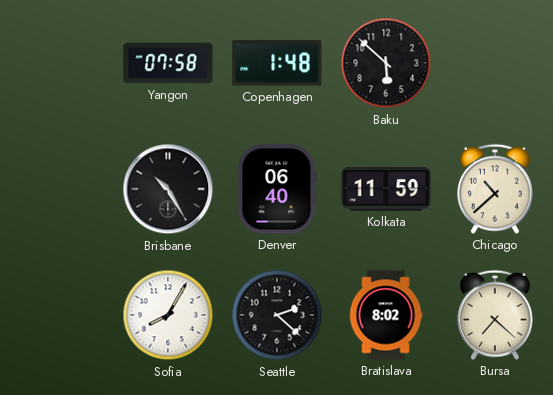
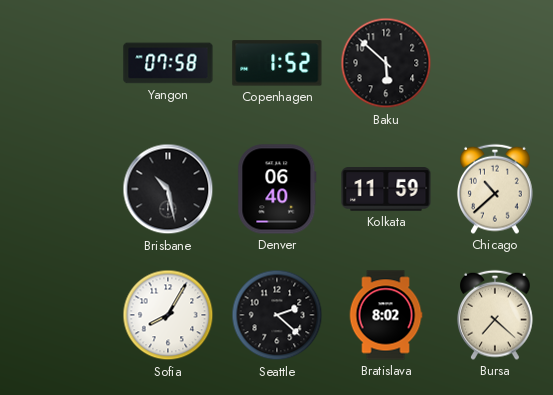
Copenhagen: 1:48 -> 1:52 (277, 63)
Brisbane: 10:25 -> 10:28 (168, 189)
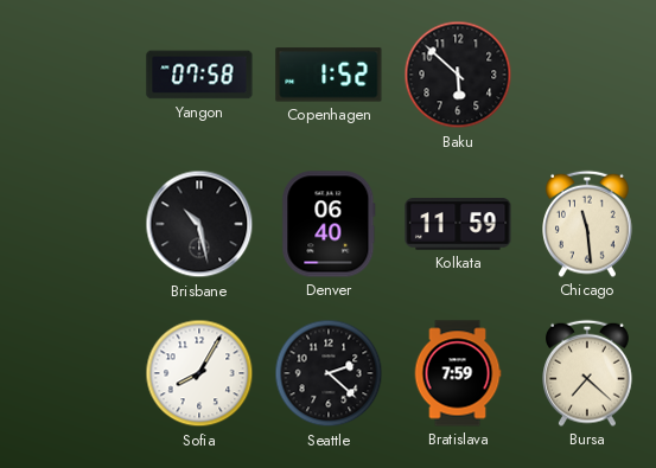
Chicago: 10:38 -> 11:29 (588, 224)
Bratislava: 8:02 -> 7:59 (458, 373)
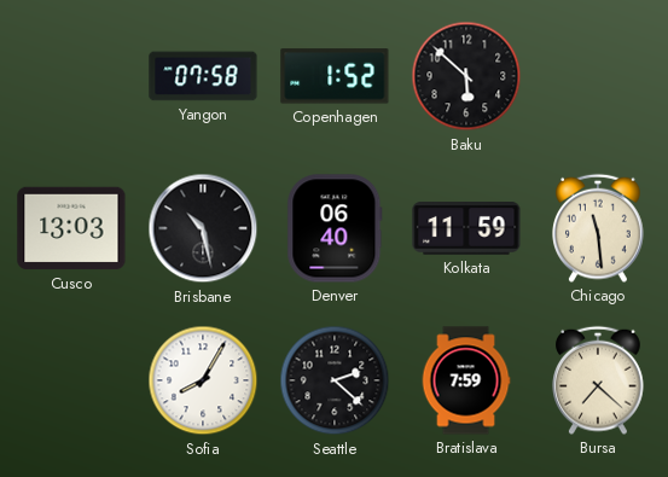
Cusco: none -> 13:03 (71, 228)
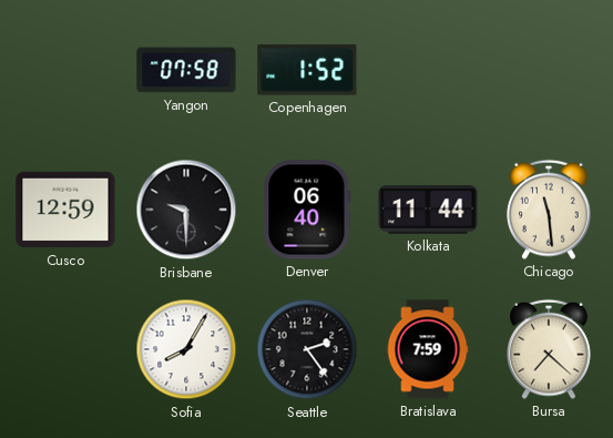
Baku: 5:52 -> none (466, 76)
Cusco: 13:03 -> 12:59 (65, 210)
Brisbane: 10:28 -> 9:30 (186, 210)
Kolkata: 11:59 -> 11:44 (428, 210)
Seattle: 2:22 -> 2:24 (307, 349)
